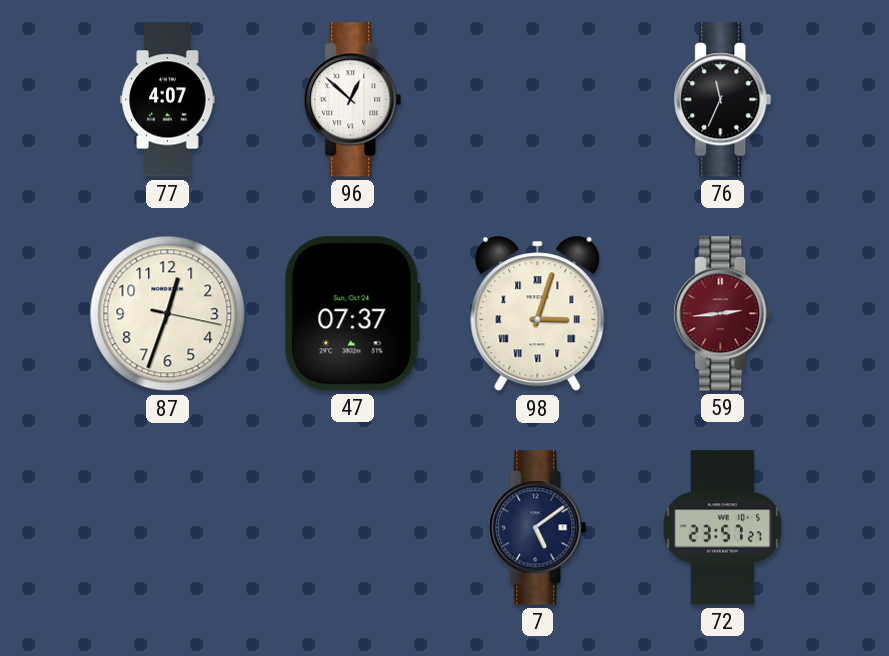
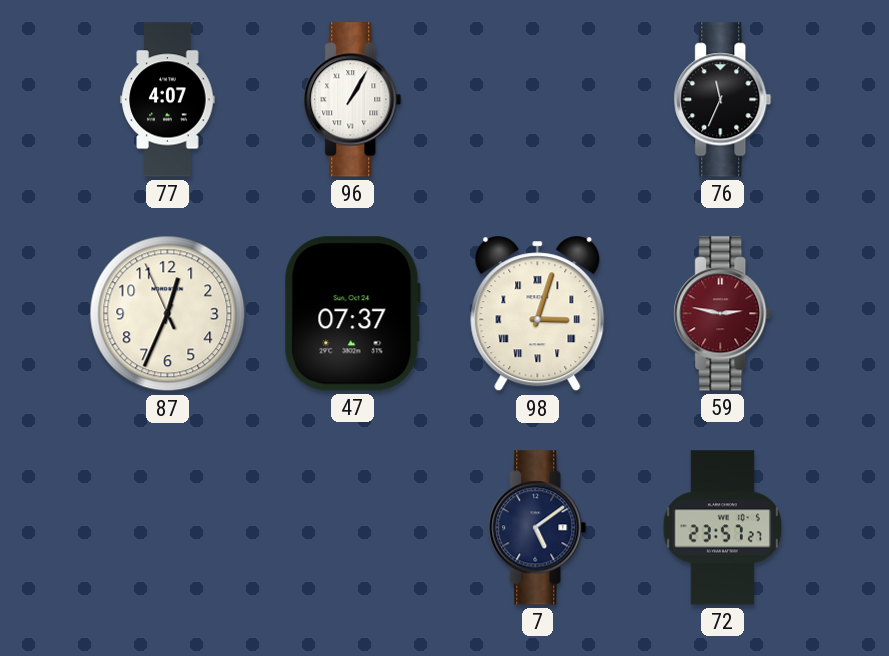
96: 12:52 -> 1:05 (353, 100)
87: 12:33:17 -> 12:33:56 (168, 314)
59: 2:44 -> 2:47 (723, 314)
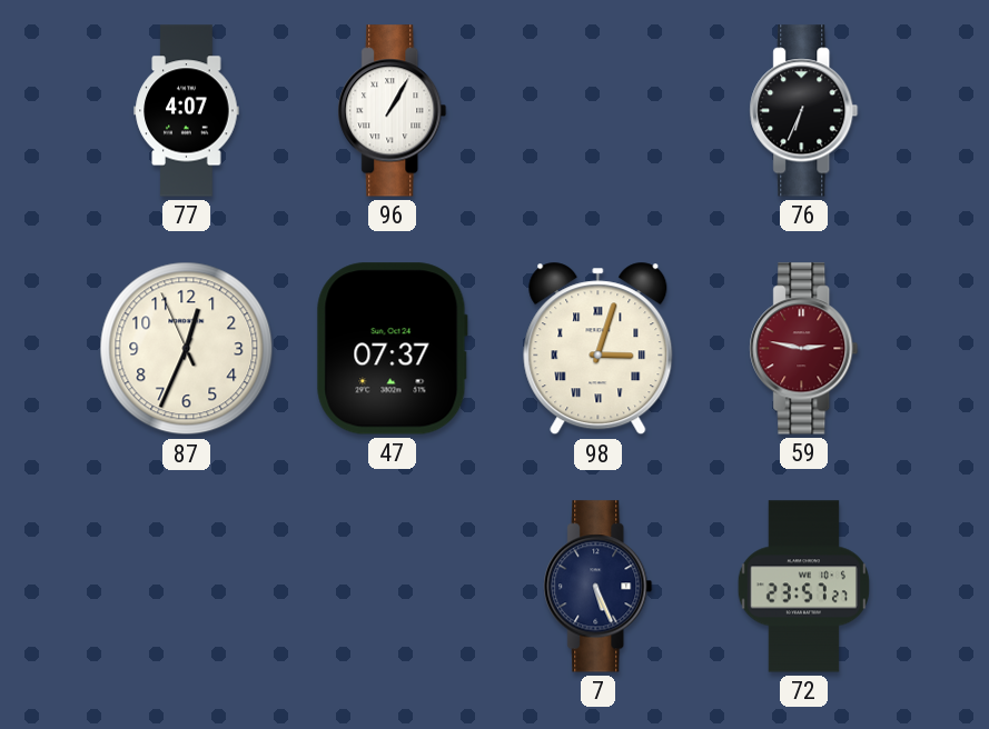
76: 11:34 -> 6:34 (804, 111)
7: 5:09 -> 5:26 (599, 587)
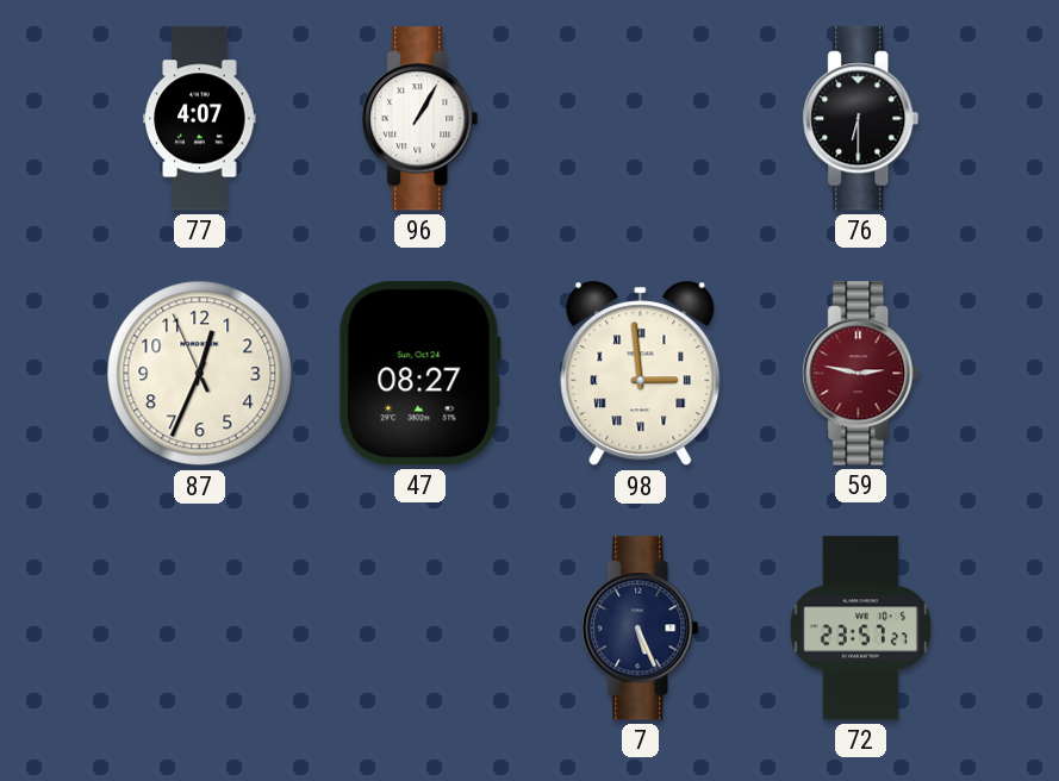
76: 6:34 -> 6:30 (861, 119)
47: 07:37 -> 08:27 (419, 374)
98: 3:03 -> 2:59 (641, 374)
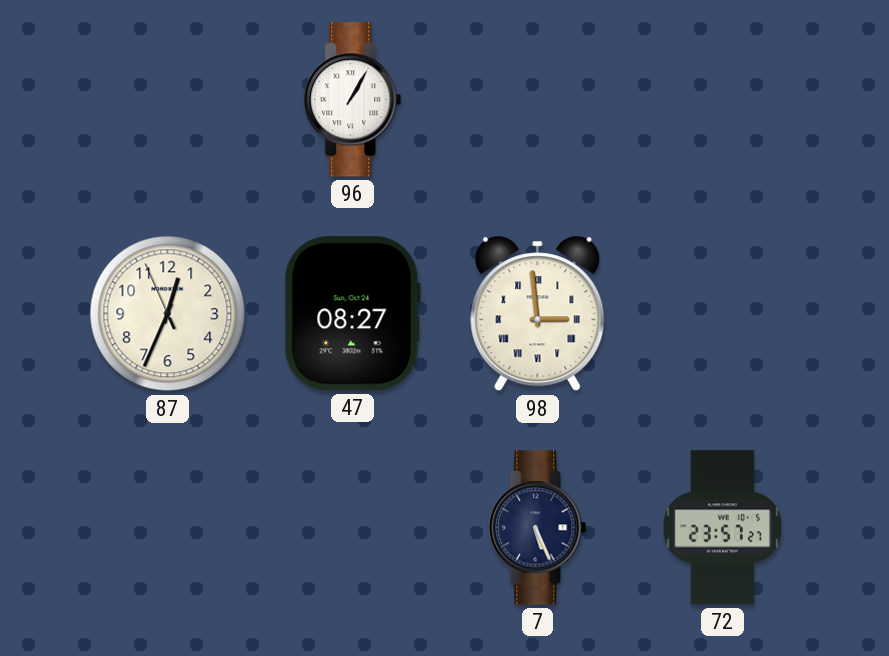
77: 4:07 -> none (200, 119)
76: 6:30 -> none (861, 119)
59: 2:47 -> none (861, 374)
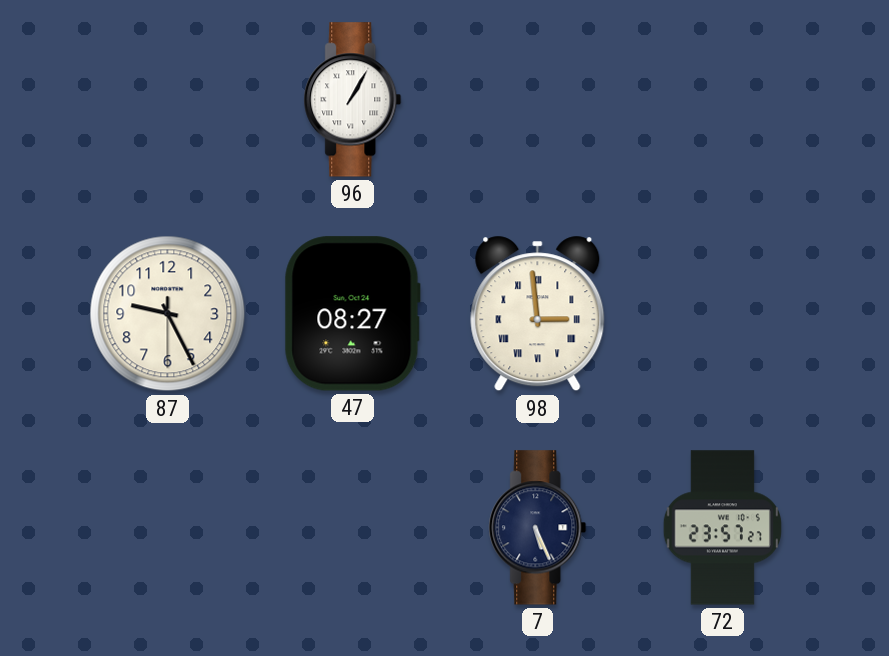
87: 12:33 -> 9:25 (168, 314)
